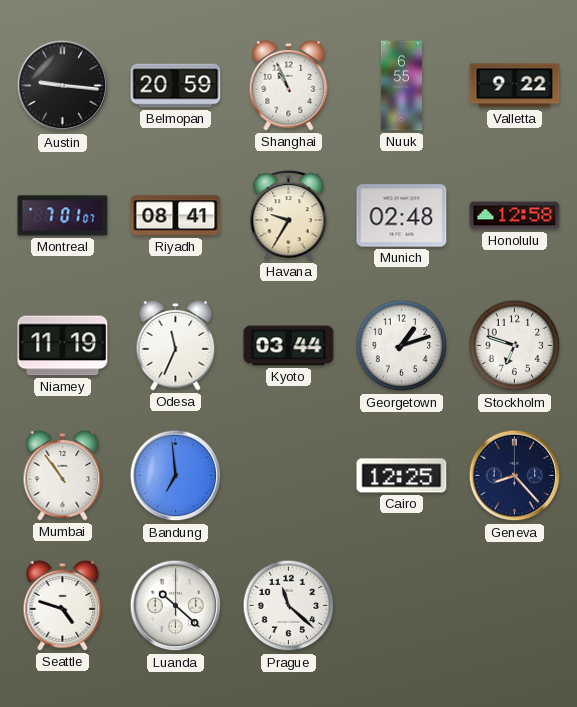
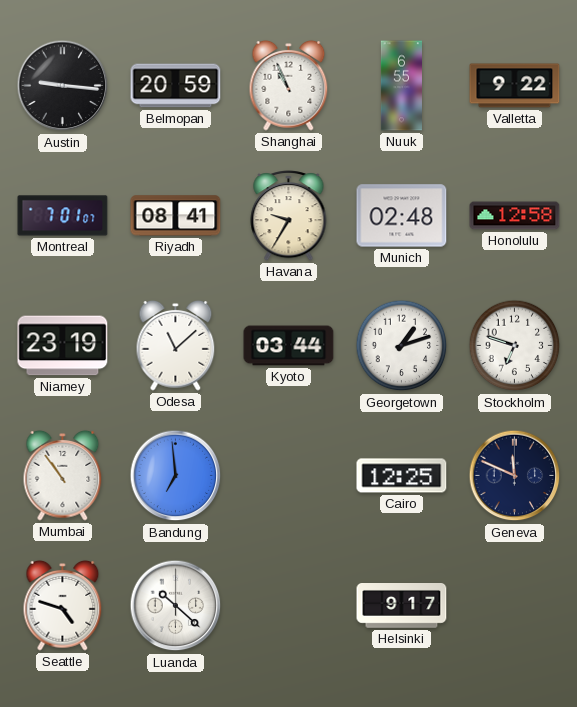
Niamey: 11:19 -> 23:19 (63, 346)
Odesa: 11:34 -> 11:08 (176, 346)
Geneva: 8:23 -> 11:49 (515, 476)
Prague: 11:22 -> none (289, 606)
Helsinki: none -> 9:17 (402, 606)
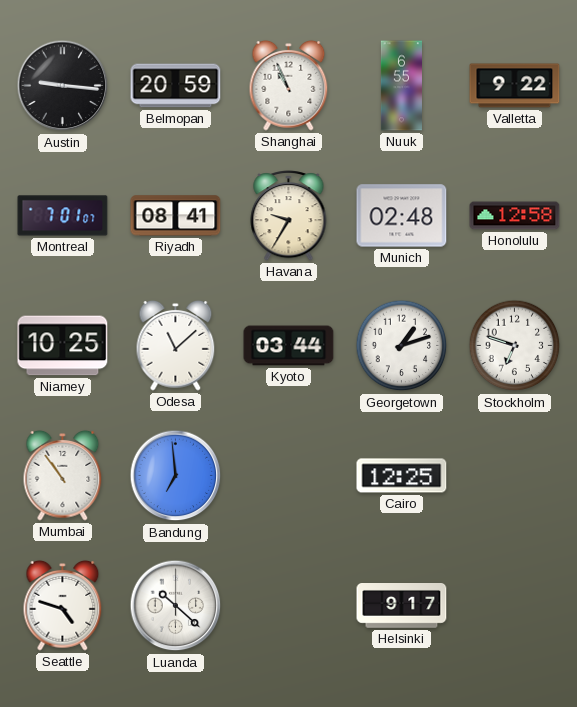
Niamey: 23:19 -> 10:25 (63, 346)
Geneva: 11:49 -> none (515, 476)
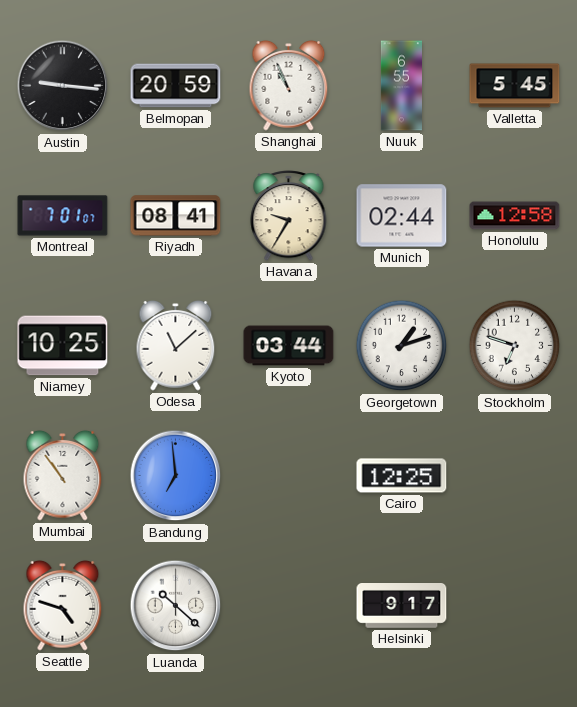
Valletta: 9:22 -> 5:45 (515, 86)
Munich: 02:48 -> 02:44 (402, 216)
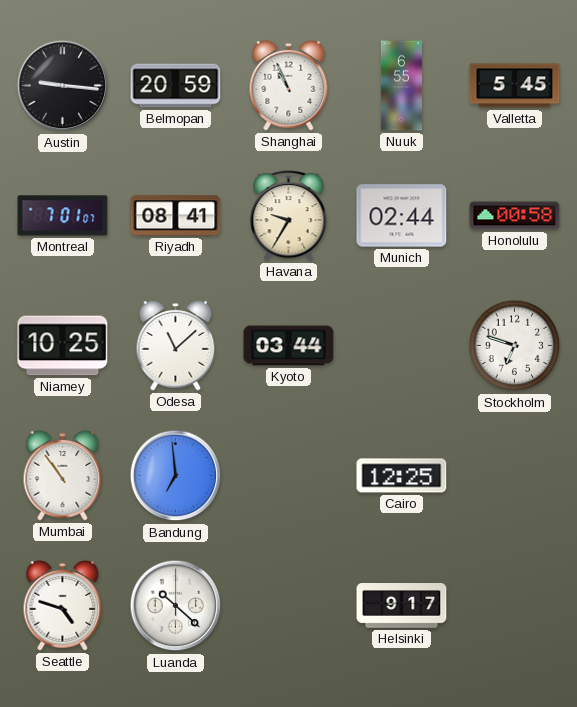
Honolulu: 12:58 -> 00:58 (515, 216)
Georgetown: 1:12 -> none (402, 346)
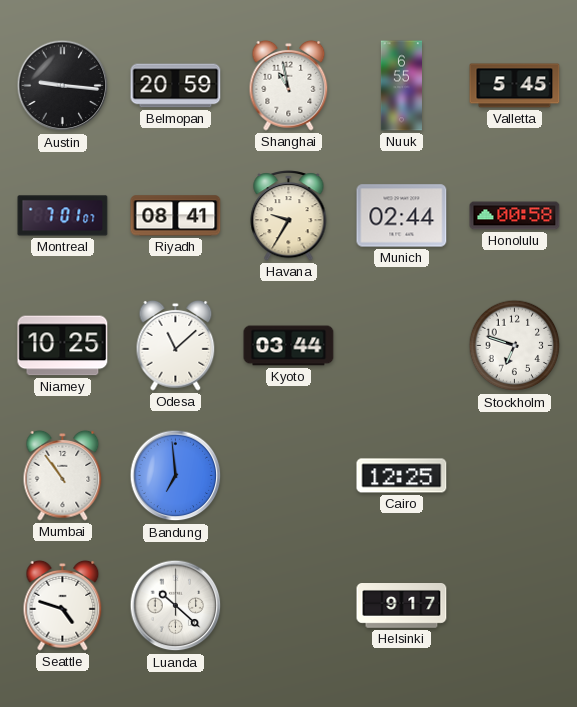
Shanghai: 10:56 -> 10:58 (289, 86)
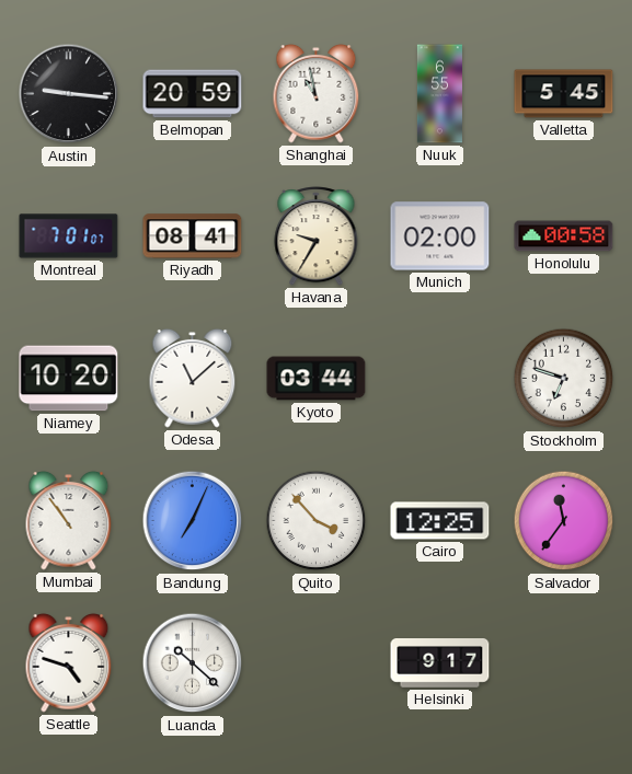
Munich: 02:44 -> 02:00 (440, 236)
Niamey: 10:25 -> 10:20 (69, 379)
Bandung: 6:59 -> 7:04 (193, 521)
Quito: none -> 3:53 (317, 521)
Salvador: none -> 11:36 (564, 521)
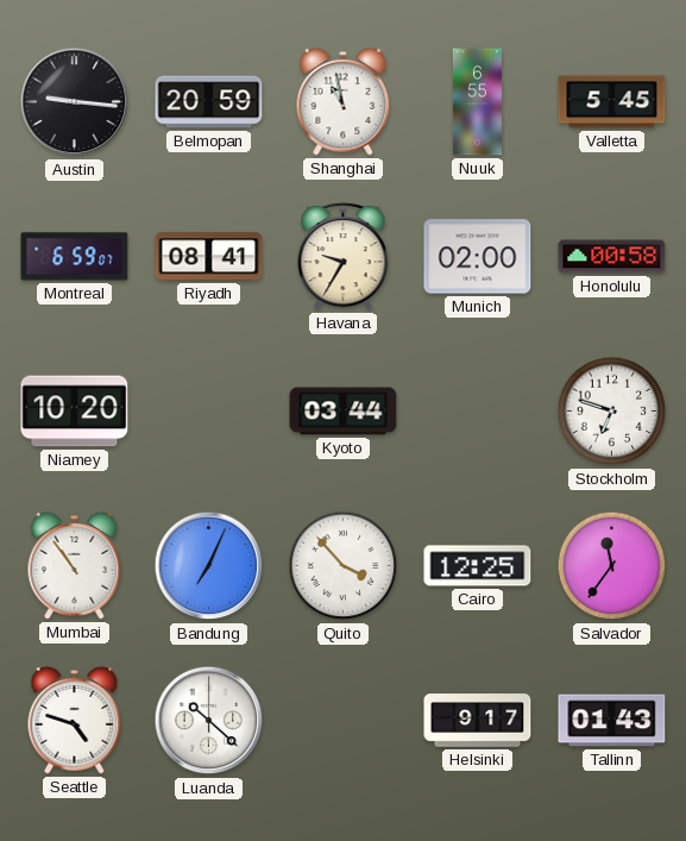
Montreal: 7:01 -> 6:59 (75, 257)
Odesa: 11:08 -> none (193, 379)
Tallinn: none -> 01:43 (612, 721)
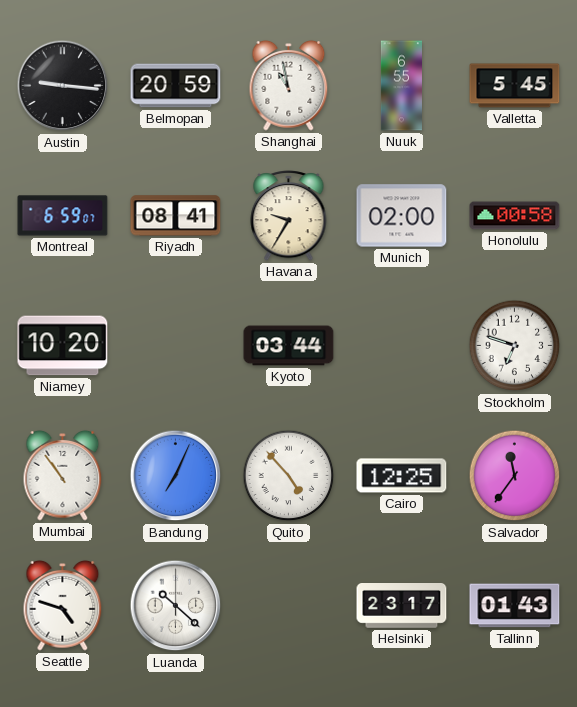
Quito: 3:53 -> 4:53 (289, 476)
Helsinki: 9:17 -> 23:17 (402, 606)
